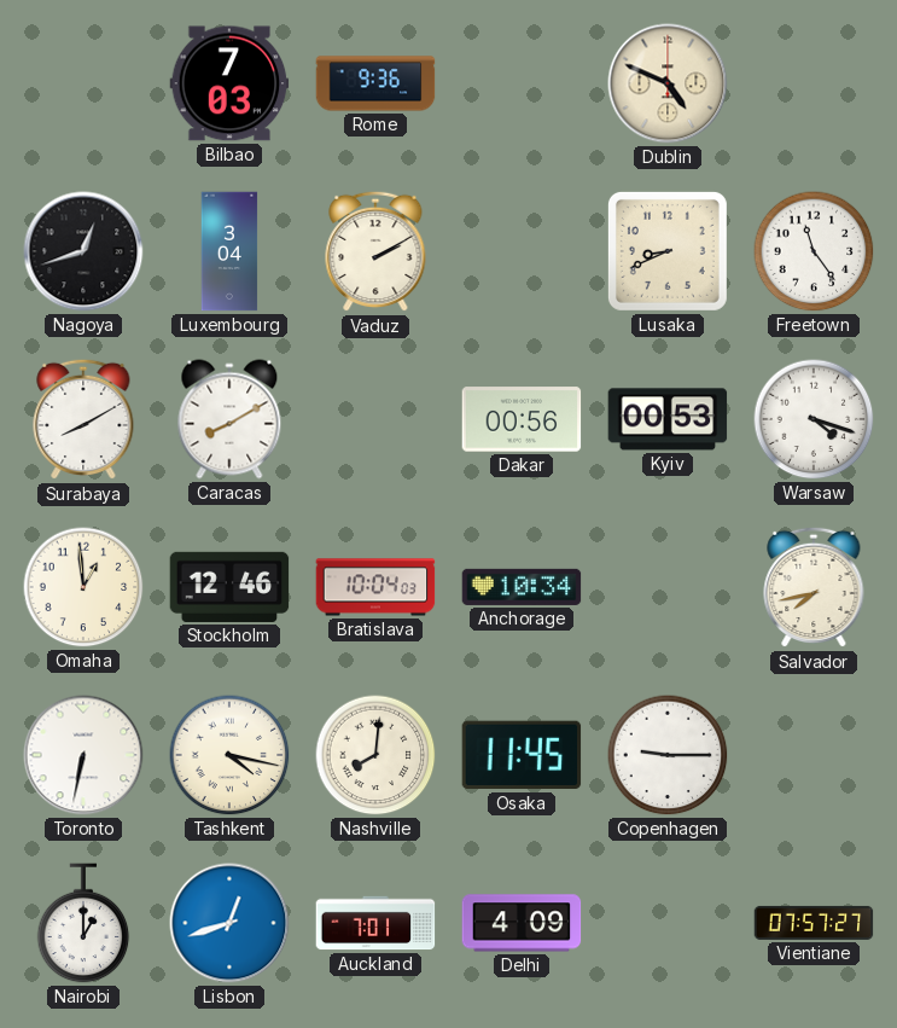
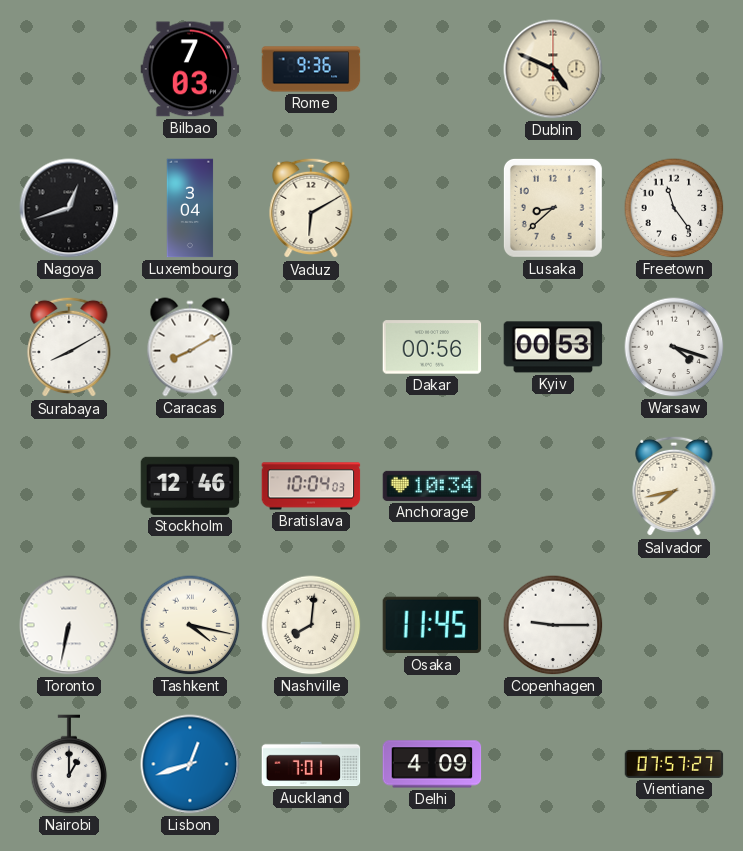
Vaduz: 2:10 -> 6:10 (311, 208)
Lusaka: 8:41 -> 8:38 (553, 208)
Omaha: 12:59 -> none (83, 587)
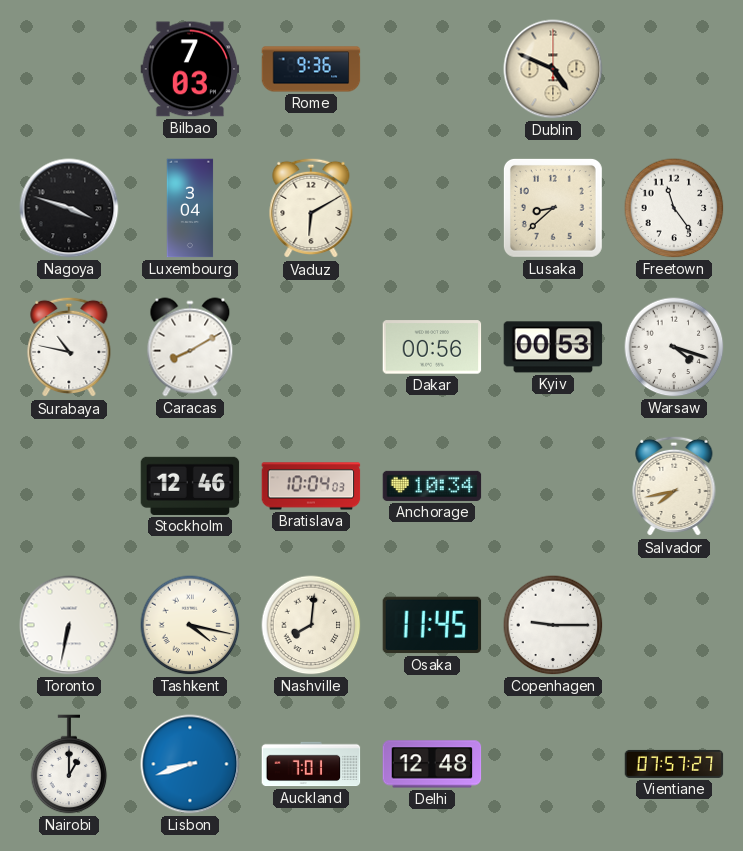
Nagoya: 12:42 -> 3:48 (69, 208)
Surabaya: 8:10 -> 10:47 (69, 347)
Lisbon: 12:42 -> 8:42 (190, 764)
Delhi: 4:09 -> 12:48 (432, 764)
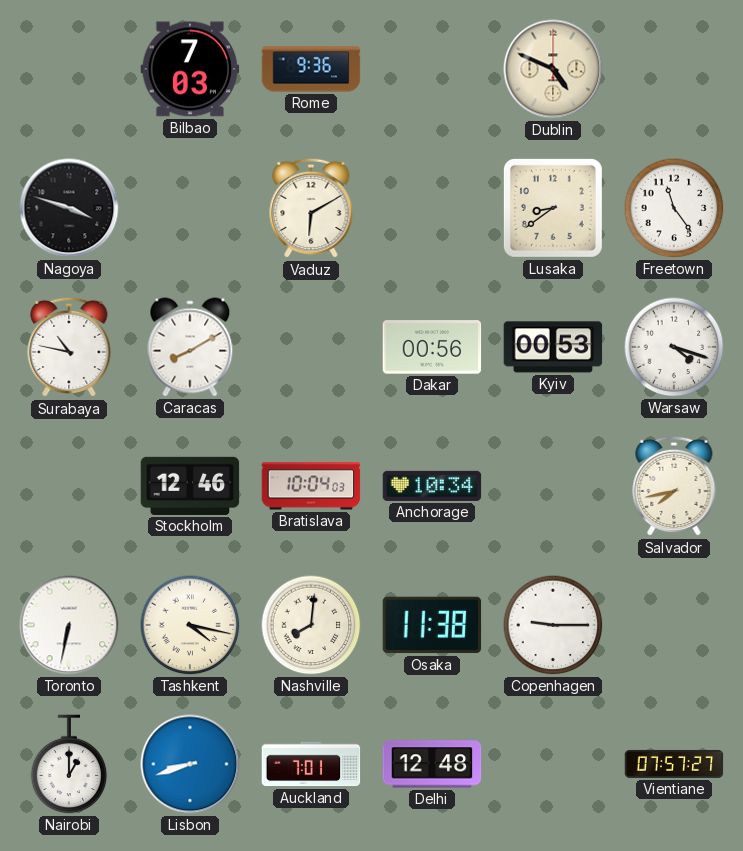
Luxembourg: 3:04 -> none (190, 208)
Lusaka: 8:38 -> 8:39 (553, 208)
Osaka: 11:45 -> 11:38 (432, 625)
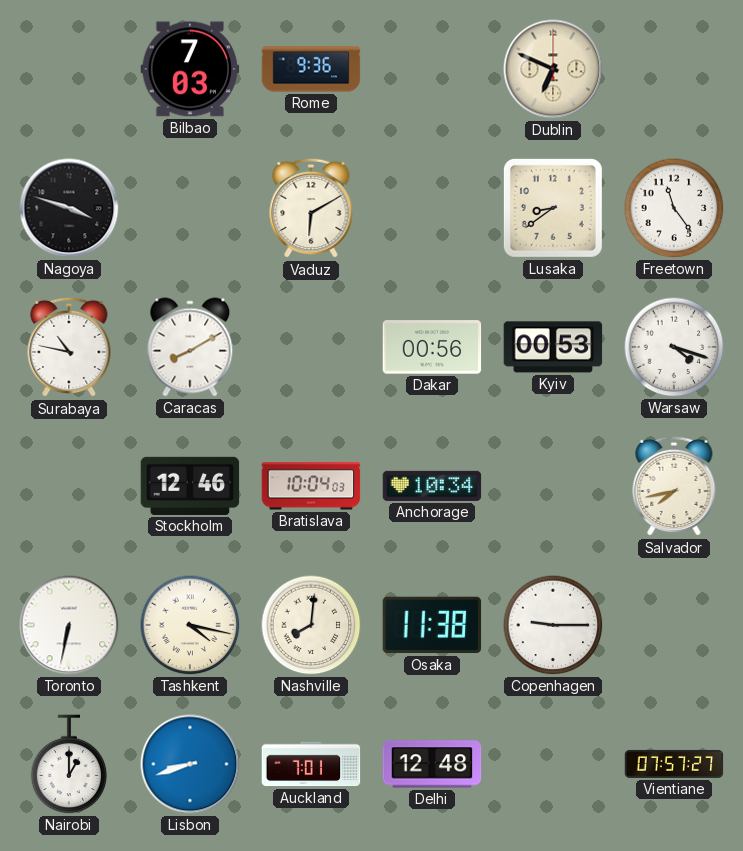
Dublin: 4:49 -> 6:49 (553, 69)
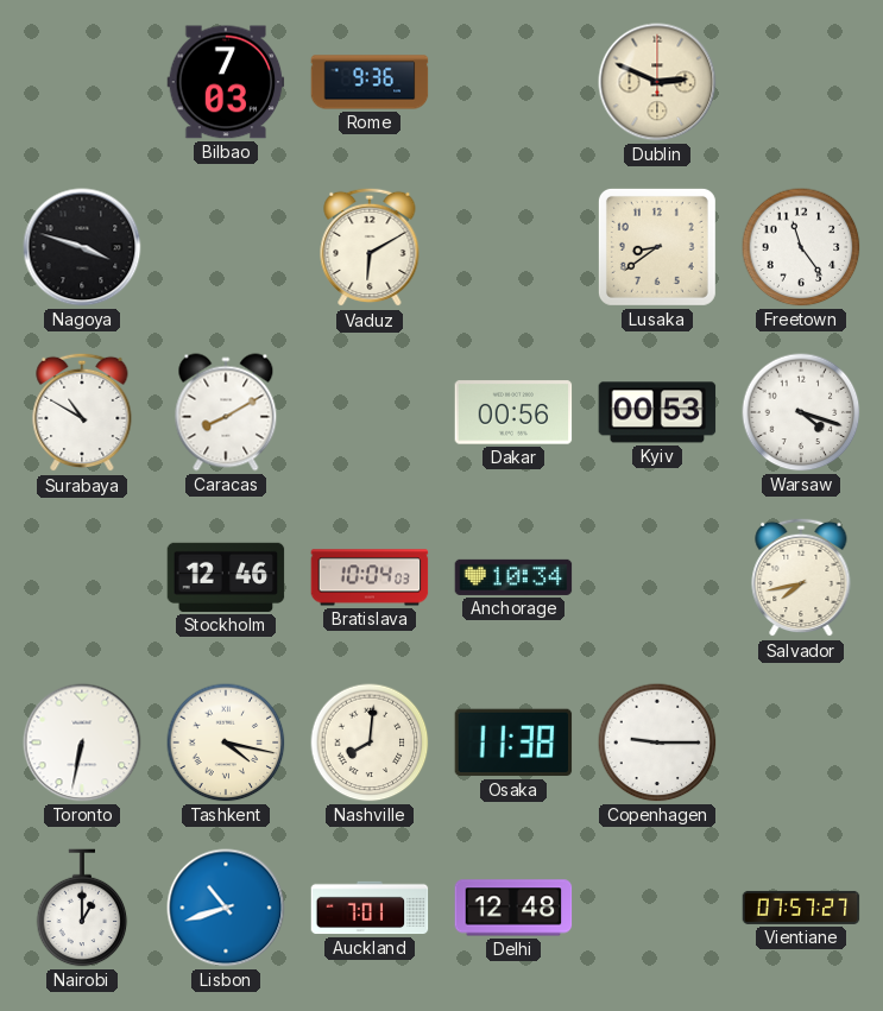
Dublin: 6:49 -> 2:49 (657, 82)
Surabaya: 10:47 -> 10:50 (82, 412)
Lisbon: 8:42 -> 10:42 (226, 908)
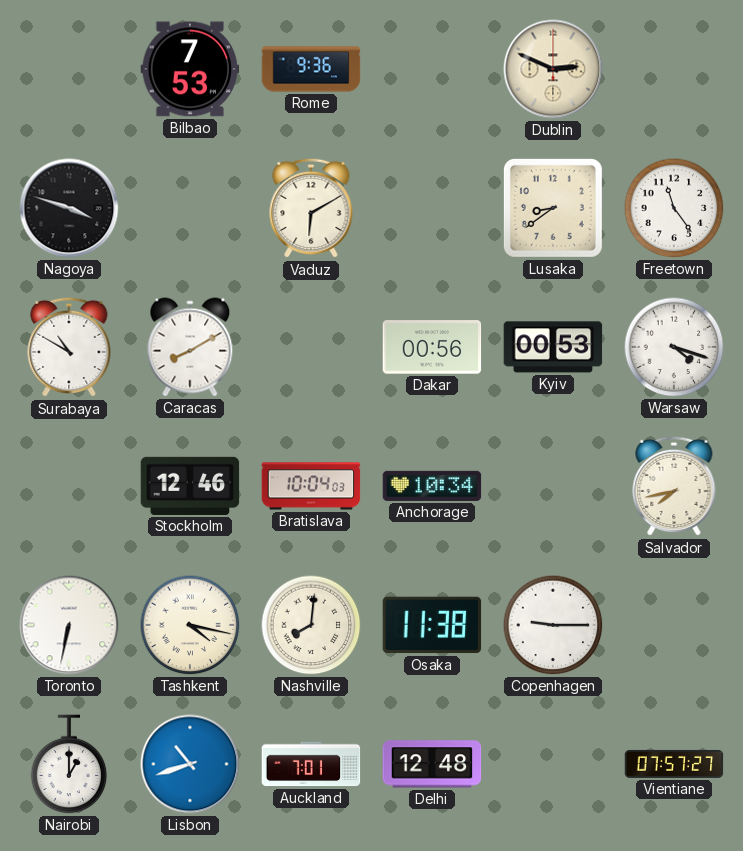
Bilbao: 7:03 -> 7:53 (190, 69)
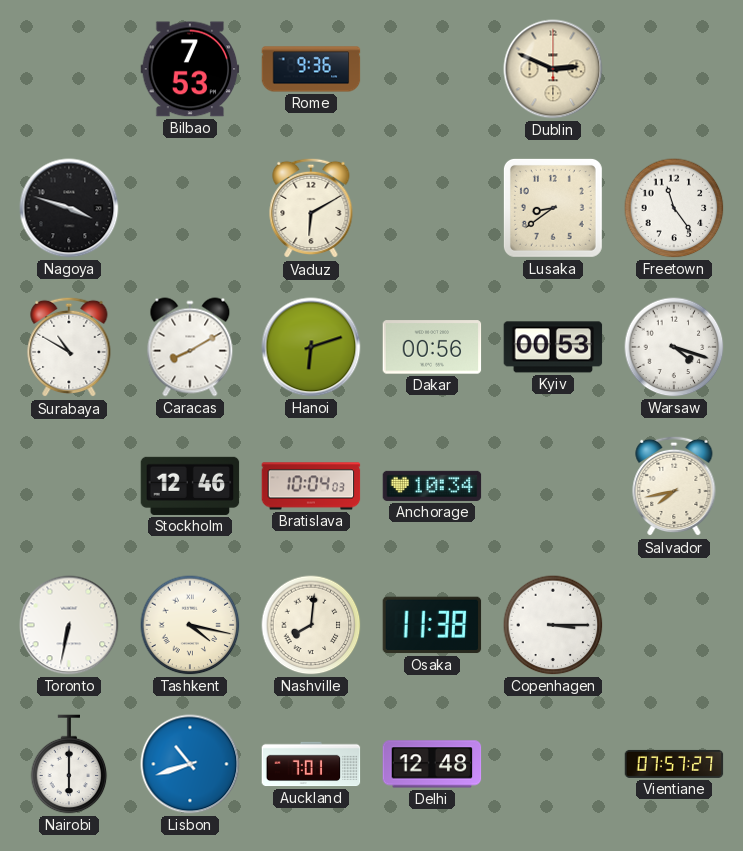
Hanoi: none -> 6:12 (311, 347)
Copenhagen: 9:15 -> 3:15 (553, 625)
Nairobi: 1:00 -> 6:00 (69, 764)
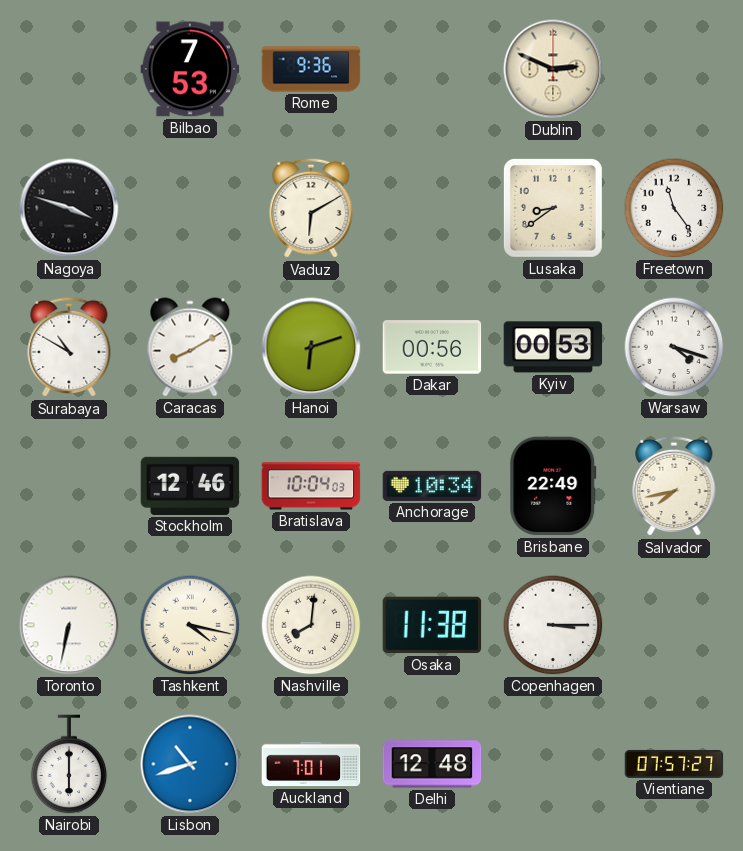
Brisbane: none -> 22:49 (553, 486)
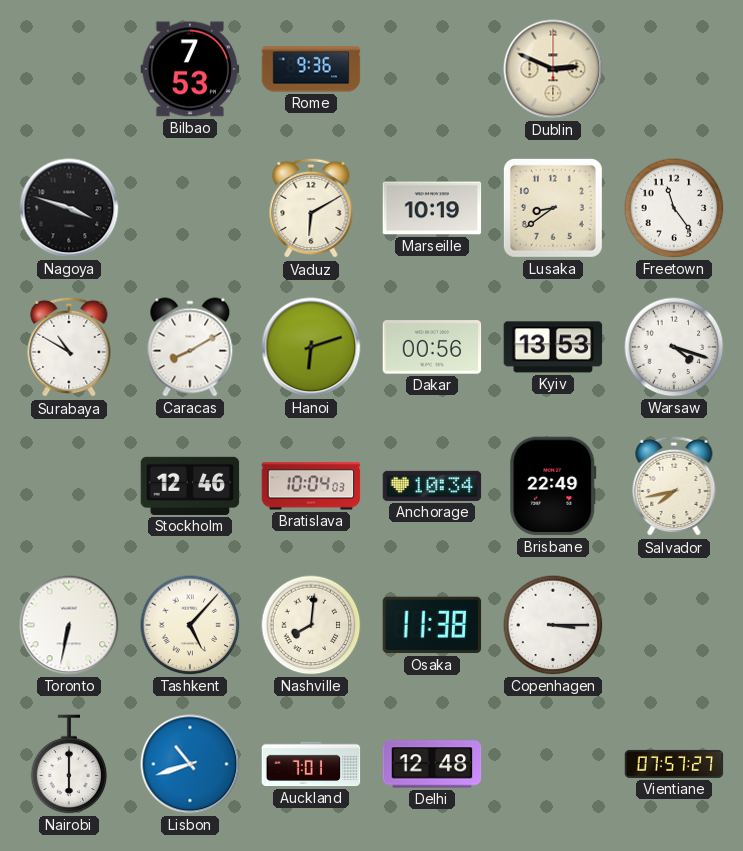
Marseille: none -> 10:19 (432, 208)
Kyiv: 00:53 -> 13:53 (553, 347)
Tashkent: 4:17 -> 5:07 (190, 625)
